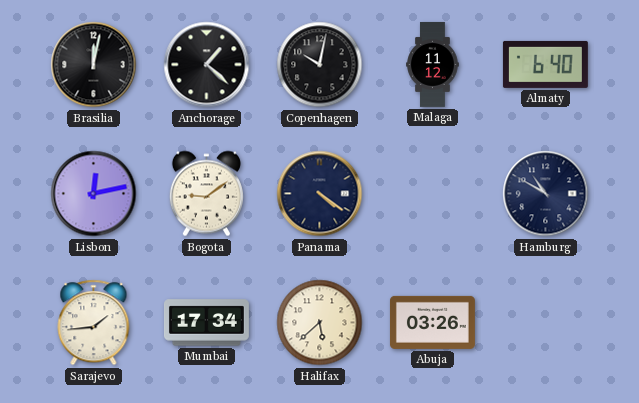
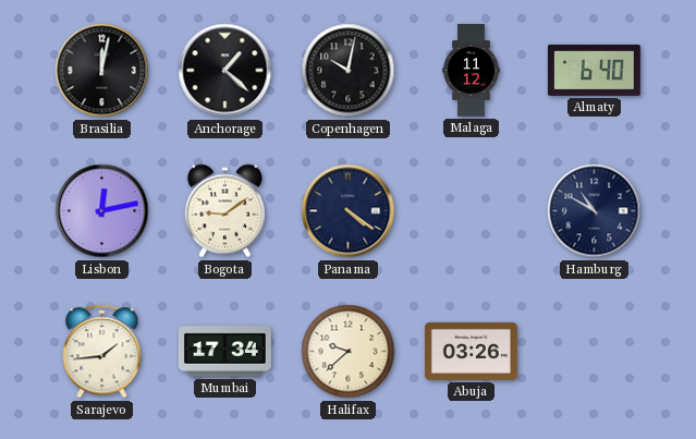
Halifax: 5:38 -> 9:38 (349, 352)
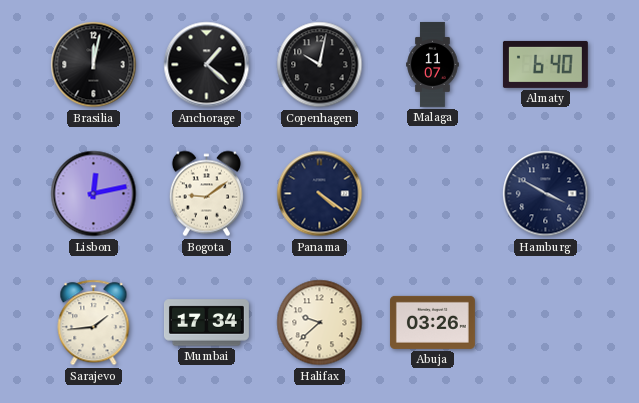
Malaga: 11:12 -> 11:07 (433, 64)
Hamburg: 10:50 -> 3:50 (546, 194)
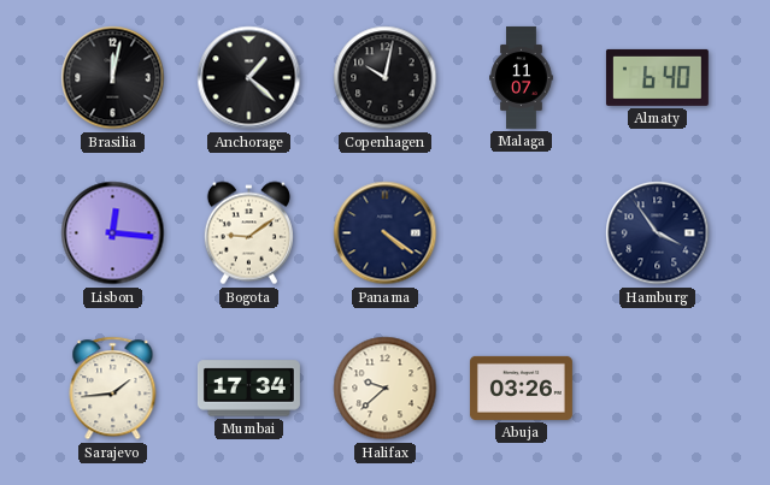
Lisbon: 12:13 -> 12:16 (113, 233)
Hamburg: 3:50 -> 3:54 (658, 233)
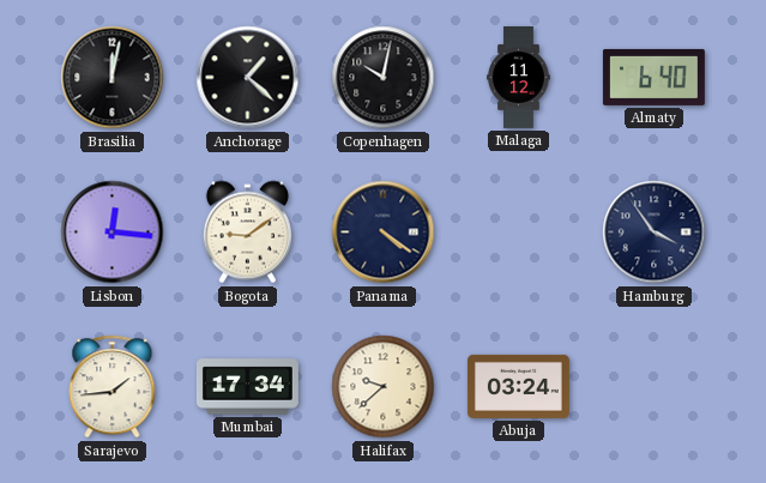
Malaga: 11:07 -> 11:12 (519, 77)
Abuja: 03:26 -> 03:24 (518, 386)
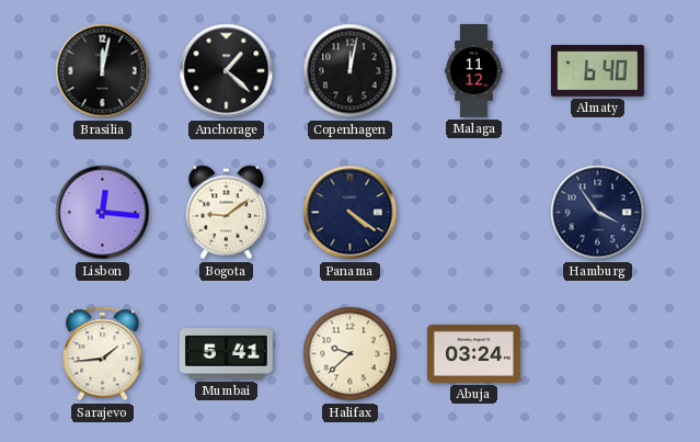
Copenhagen: 10:02 -> 12:02 (351, 71)
Mumbai: 17:34 -> 5:41 (226, 354)
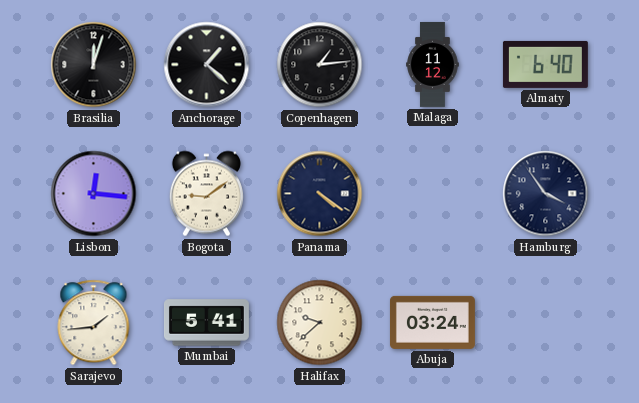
Brasilia: 12:02 -> 12:03 (94, 65)
Copenhagen: 12:02 -> 1:14 (320, 65)
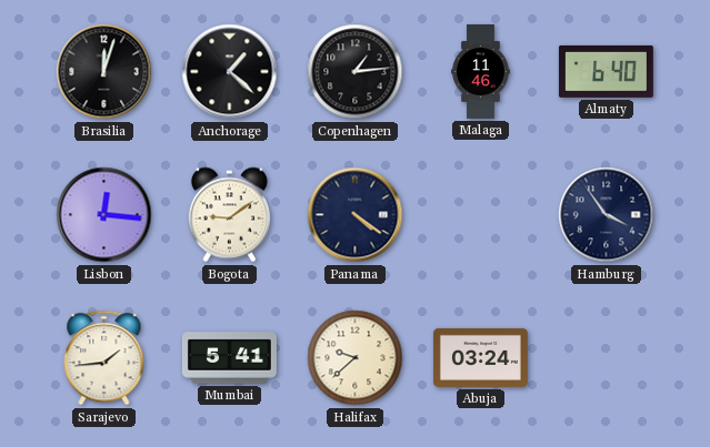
Malaga: 11:12 -> 11:46 (481, 71)
